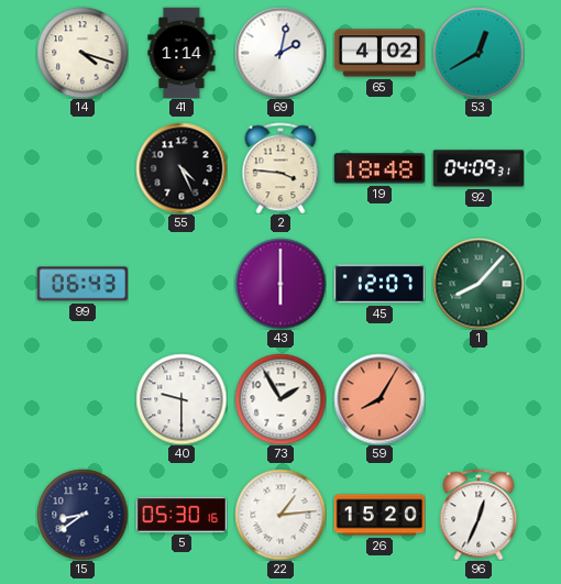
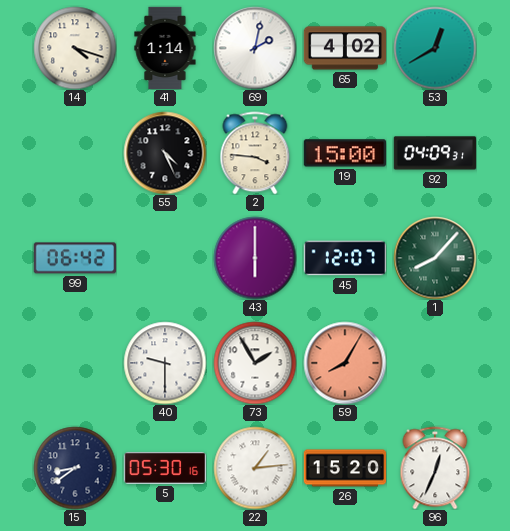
19: 18:48 -> 15:00 (344, 153)
99: 06:43 -> 06:42 (74, 258)
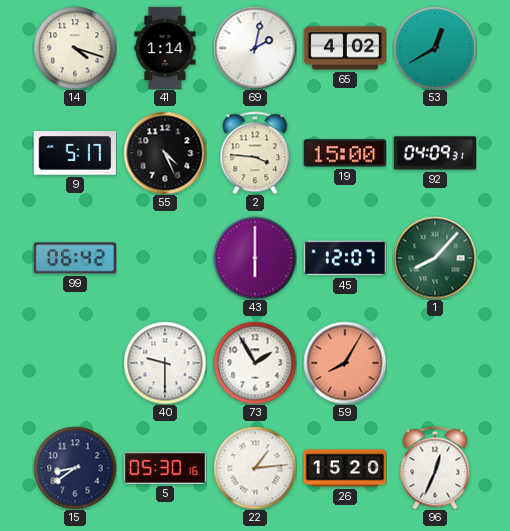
9: none -> 5:17 (74, 153)
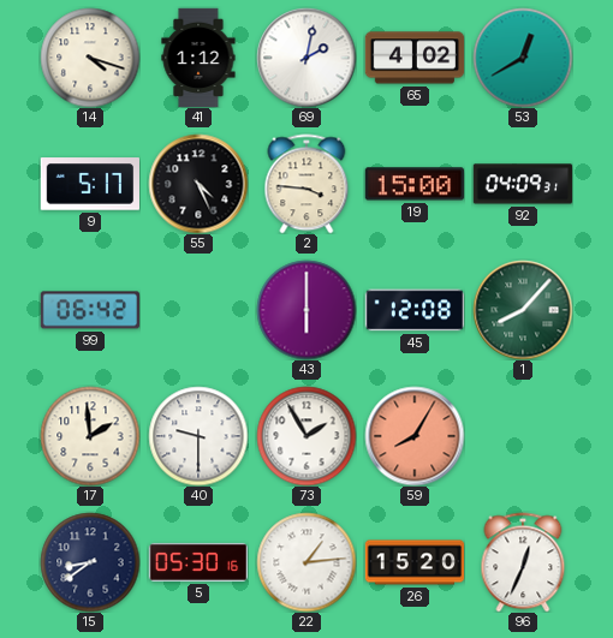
41: 1:14 -> 1:12 (198, 58)
45: 12:07 -> 12:08 (415, 310)
17: none -> 1:59 (90, 436)
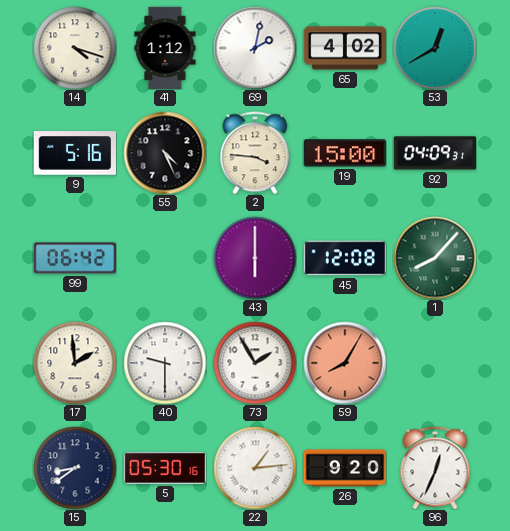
9: 5:17 -> 5:16 (74, 153)
26: 15:20 -> 9:20 (345, 468)
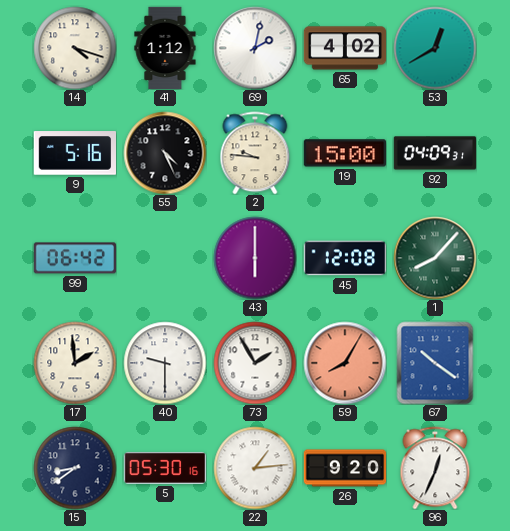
2: 3:46 -> 9:46 (255, 153)
67: none -> 10:21 (435, 363)
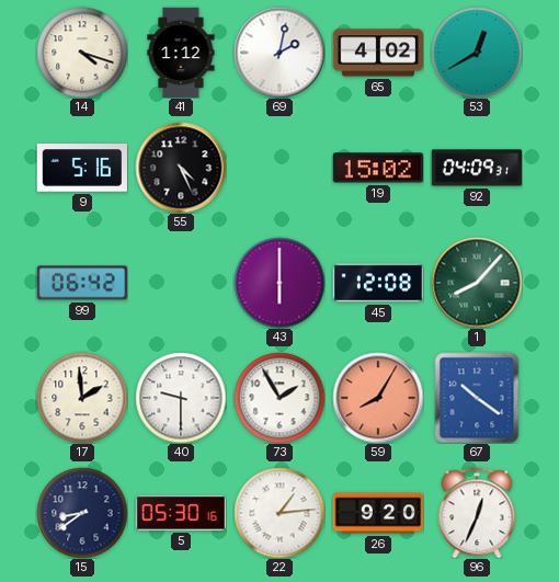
2: 9:46 -> none (255, 153)
19: 15:00 -> 15:02 (377, 168)
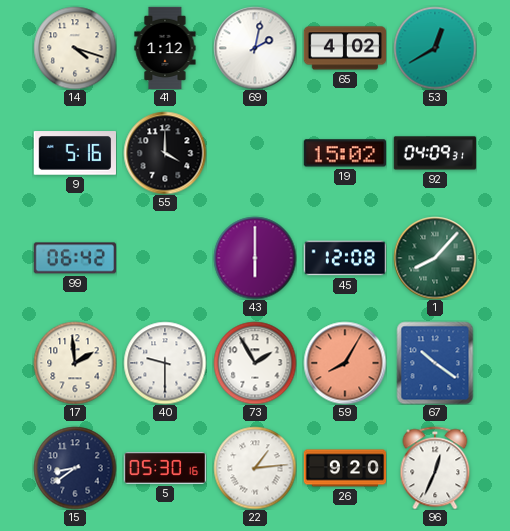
55: 4:26 -> 4:00 (165, 153)
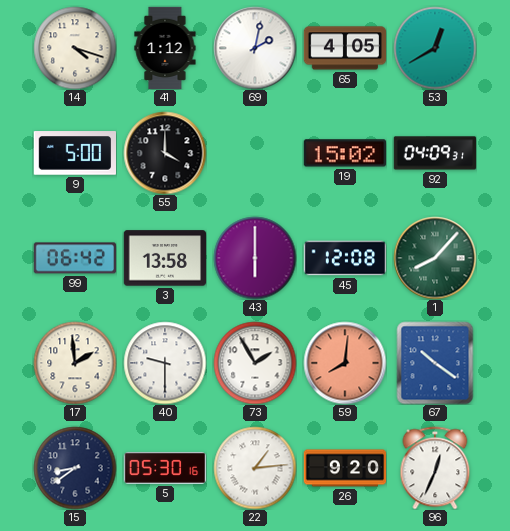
65: 4:02 -> 4:05 (345, 48)
9: 5:16 -> 5:00 (74, 153)
3: none -> 13:58 (165, 258)
59: 8:05 -> 8:01 (345, 363)
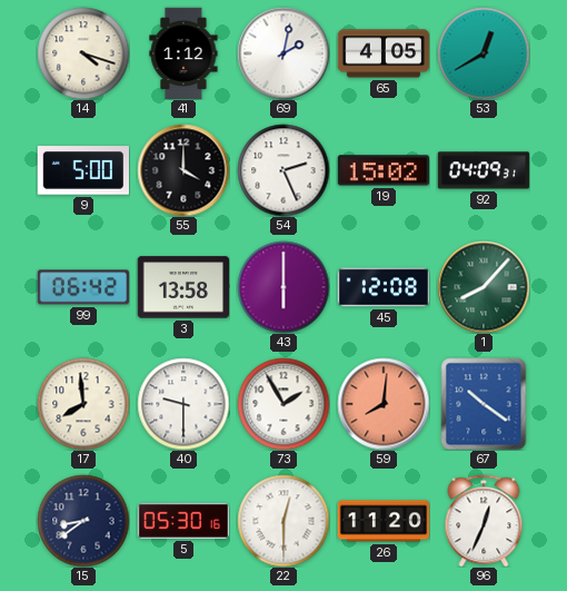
54: none -> 2:26 (283, 170)
17: 1:59 -> 7:59 (83, 404)
22: 1:14 -> 12:30 (283, 521)
26: 9:20 -> 11:20 (384, 521)
